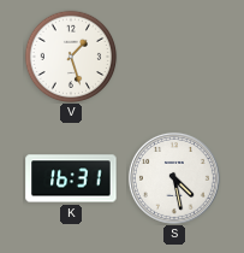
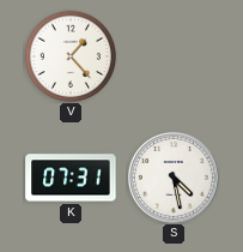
V: 1:27 -> 1:23 (71, 56)
K: 16:31 -> 07:31 (71, 178)
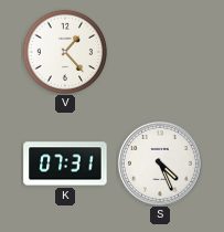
S: 4:28 -> 4:26 (160, 164)
